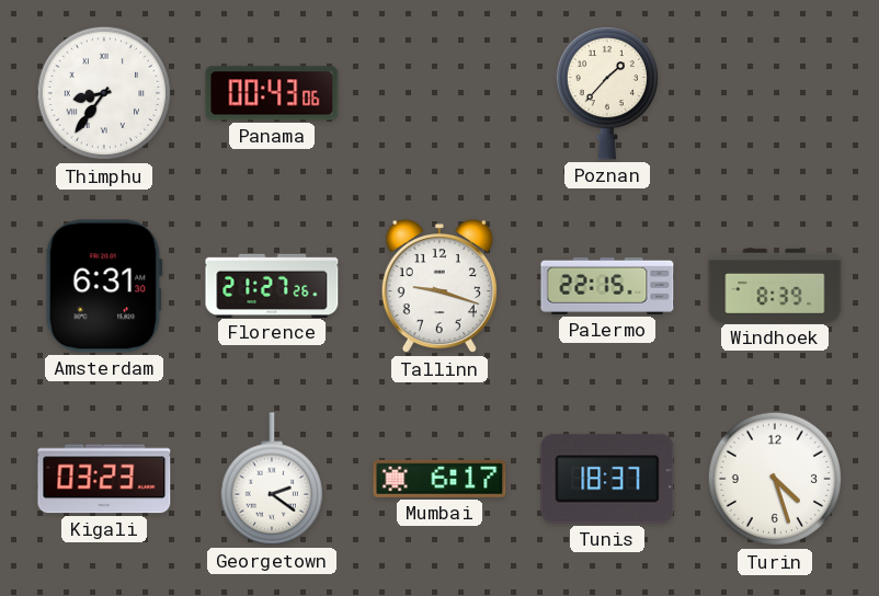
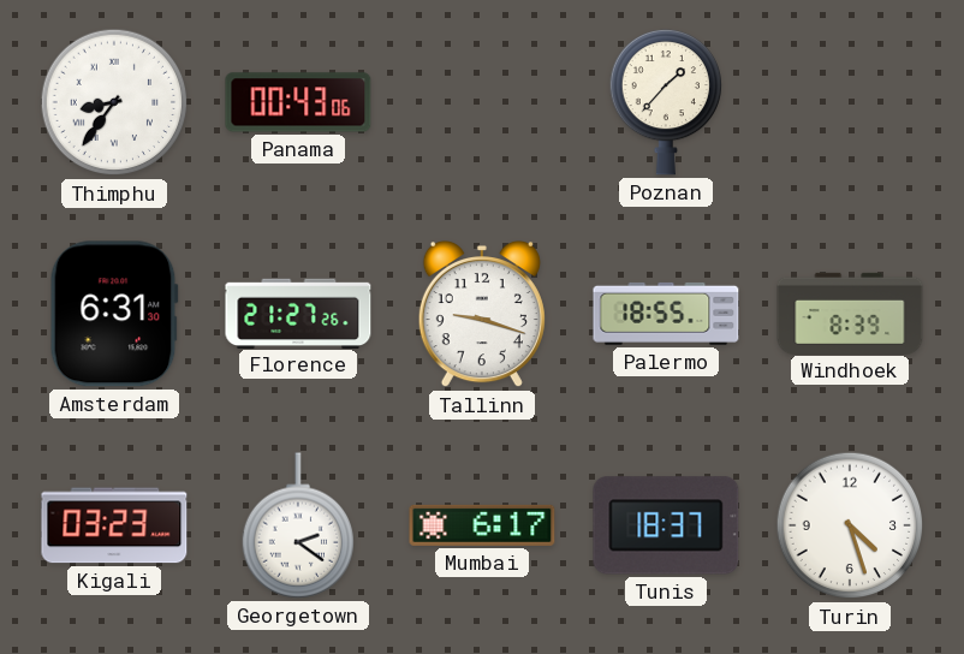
Palermo: 22:15 -> 18:55 (666, 314)
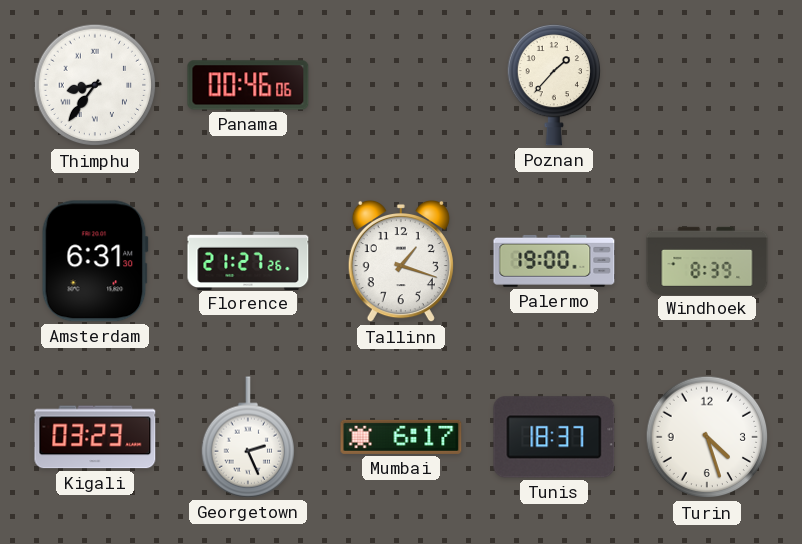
Panama: 00:43 -> 00:46 (248, 85)
Tallinn: 9:18 -> 1:18 (401, 261)
Palermo: 18:55 -> 19:00 (554, 261)
Georgetown: 2:21 -> 2:26 (247, 437)
